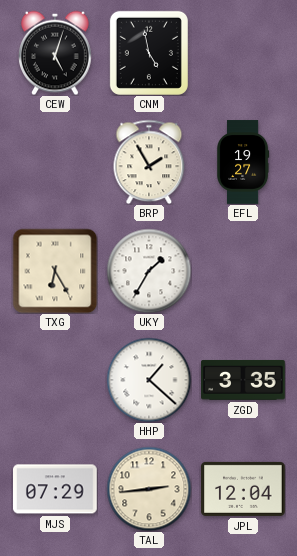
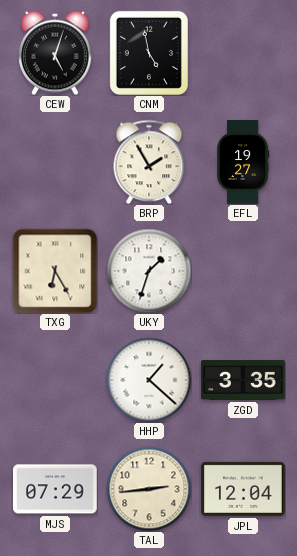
UKY: 1:35 -> 1:33 (149, 271)
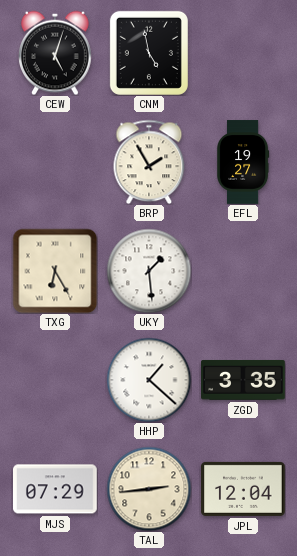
UKY: 1:33 -> 1:29 (149, 271)
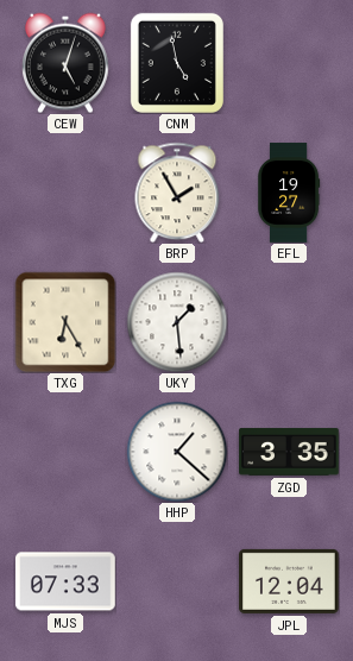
MJS: 07:29 -> 07:33 (65, 581)
TAL: 2:44 -> none (149, 489)
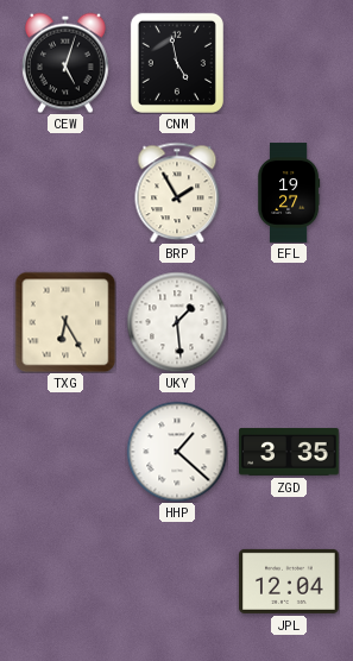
MJS: 07:33 -> none (65, 581)
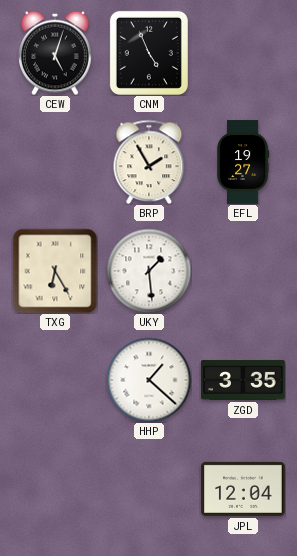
CNM: 4:58 -> 4:56 (149, 53)
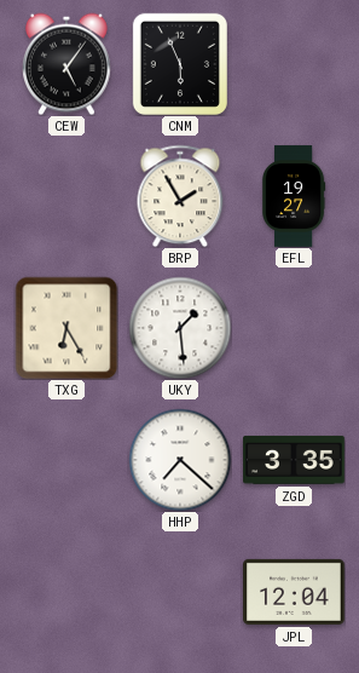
CEW: 5:03 -> 5:06 (68, 64)
CNM: 4:56 -> 5:56 (180, 64)
HHP: 1:22 -> 7:22 (180, 460)
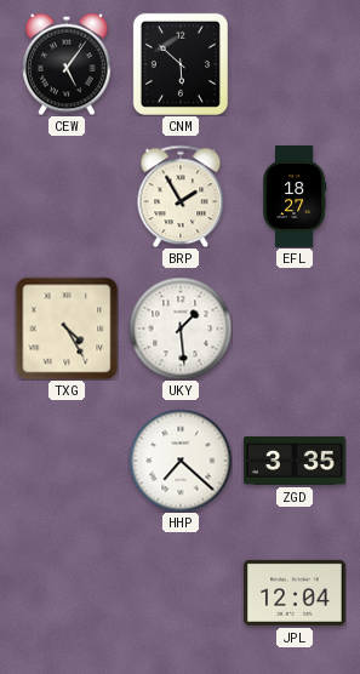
CNM: 5:56 -> 5:52 (181, 64)
EFL: 19:27 -> 18:27 (295, 196)
TXG: 6:25 -> 4:25 (67, 329)
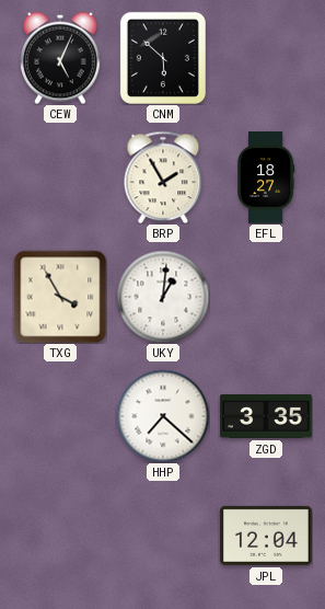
CEW: 5:06 -> 5:04 (61, 58)
TXG: 4:25 -> 3:55 (60, 297)
UKY: 1:29 -> 1:01 (163, 297)
